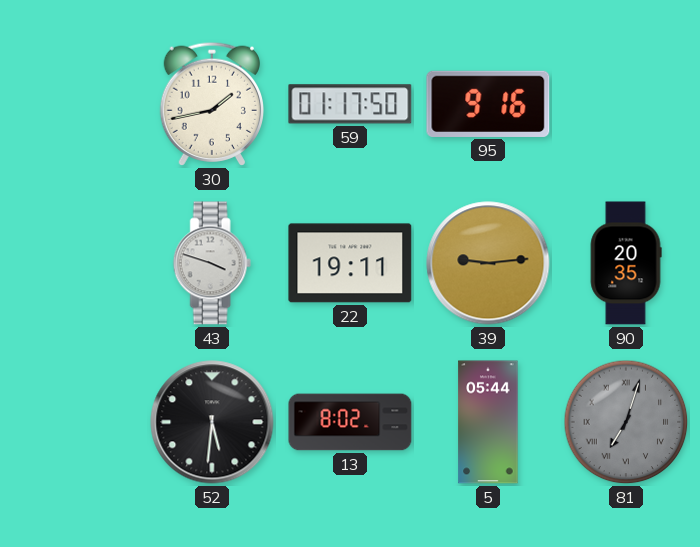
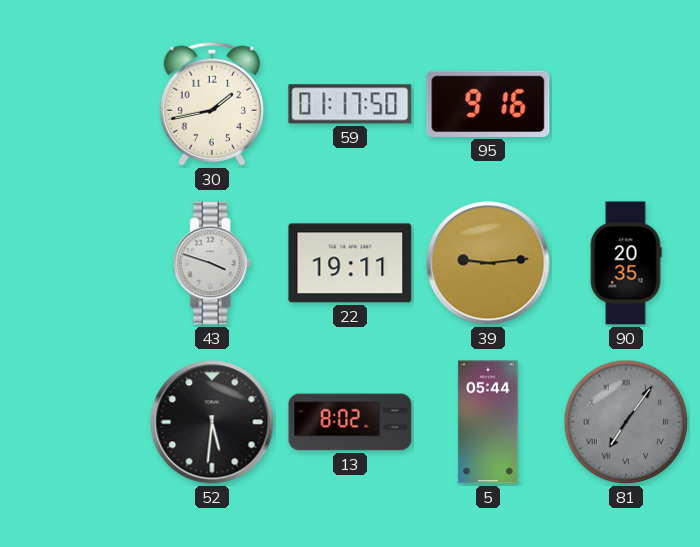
81: 7:03 -> 7:06 (626, 422)
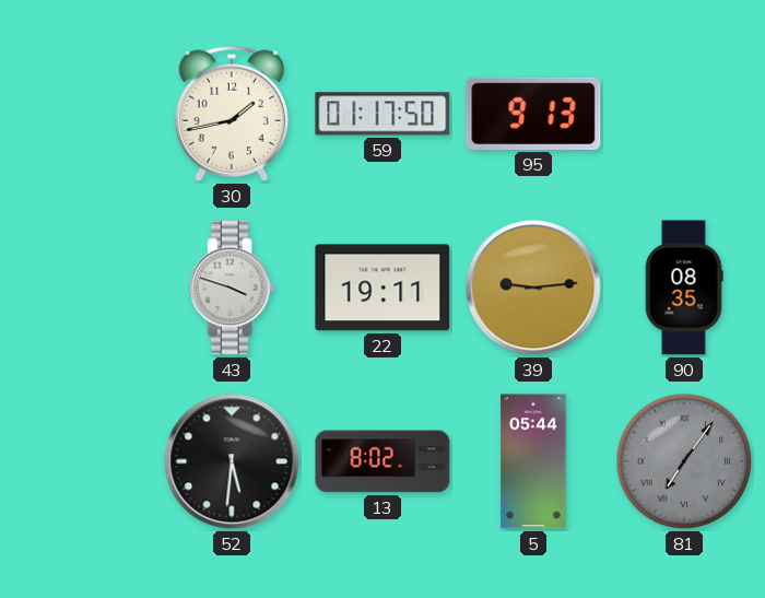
95: 9:16 -> 9:13 (533, 114)
90: 20:35 -> 08:35 (684, 288)
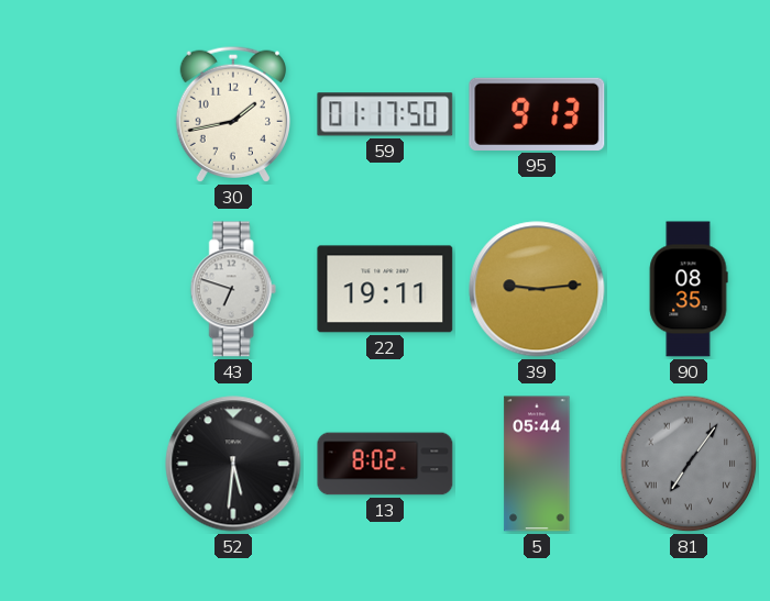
43: 3:48 -> 6:48 (233, 289)
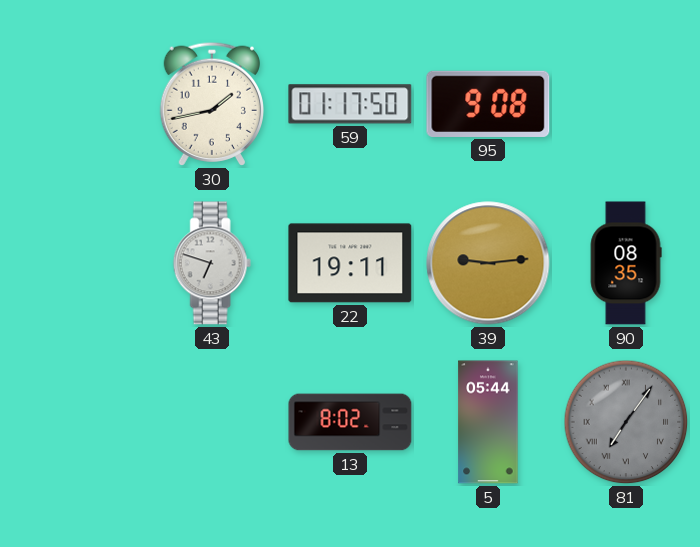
95: 9:13 -> 9:08 (488, 104)
52: 5:31 -> none (233, 464)
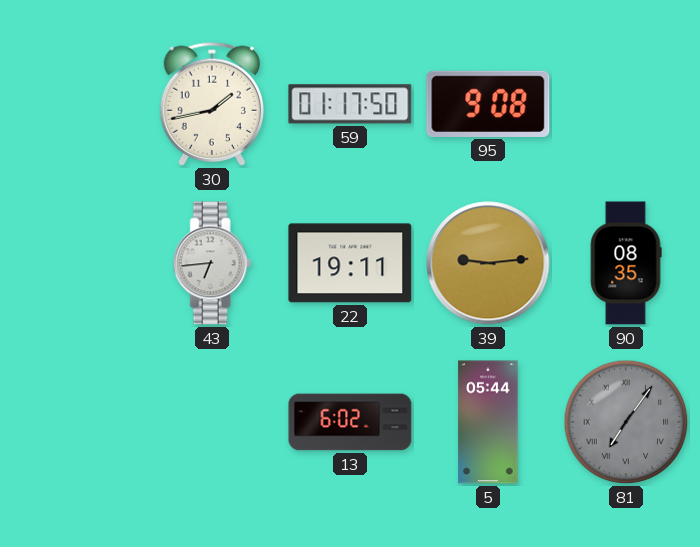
43: 6:48 -> 6:44 (212, 263)
13: 8:02 -> 6:02 (350, 422)
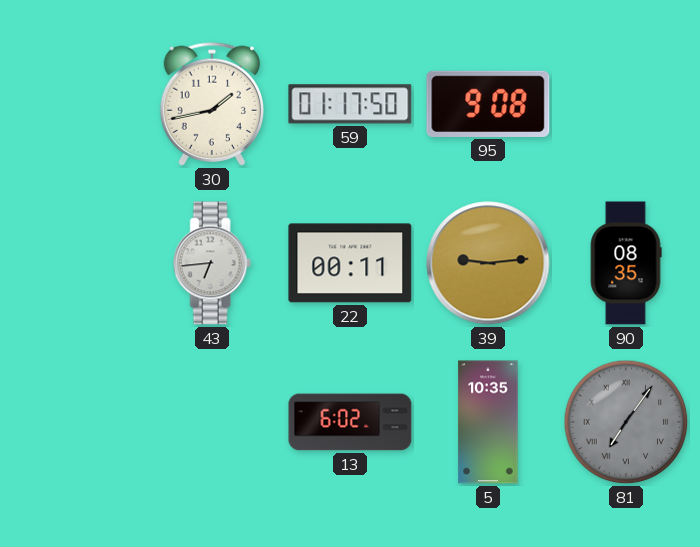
22: 19:11 -> 00:11 (350, 263)
5: 05:44 -> 10:35 (488, 422)
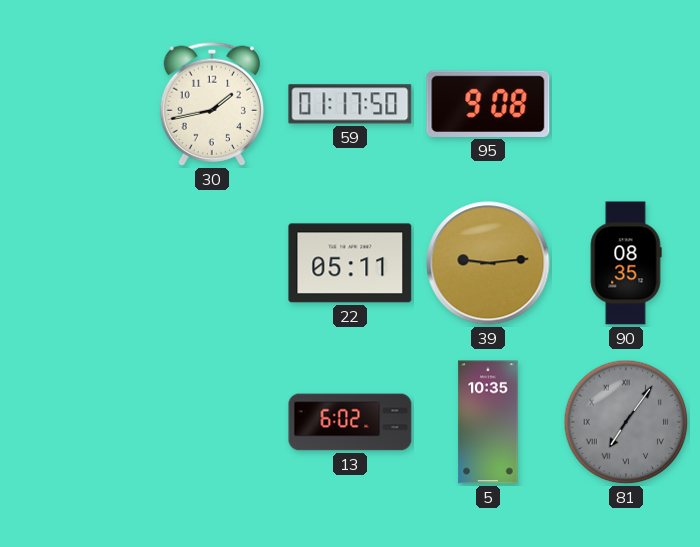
43: 6:44 -> none (212, 263)
22: 00:11 -> 05:11 (350, 263)
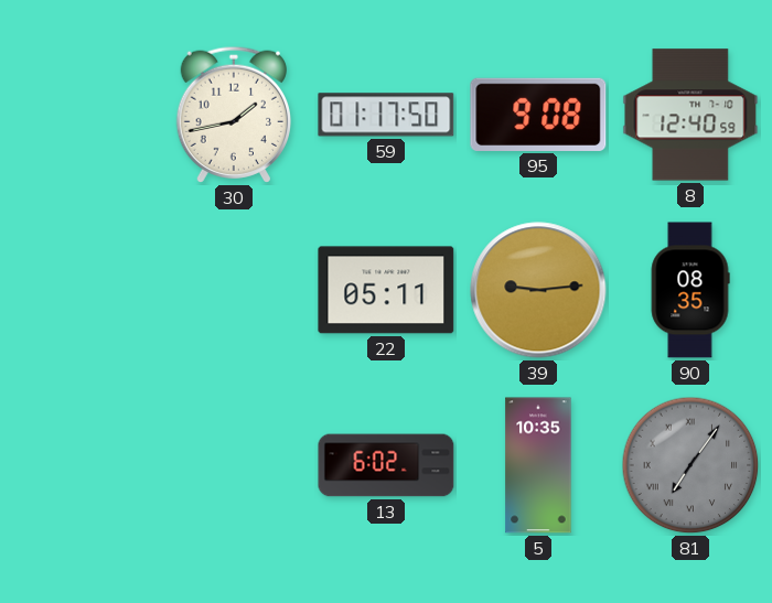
8: none -> 12:40 (690, 115)
